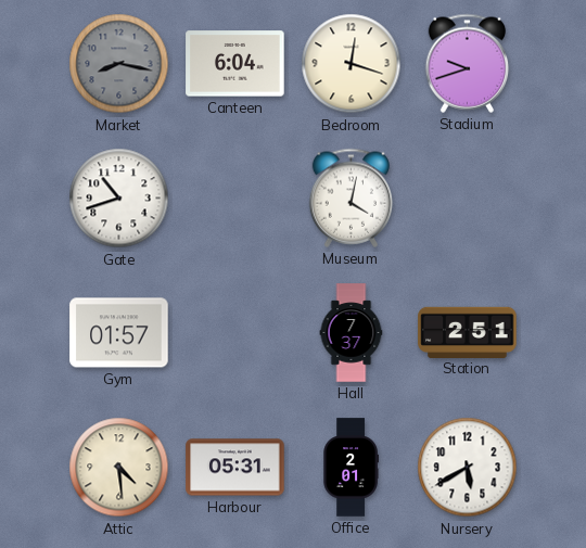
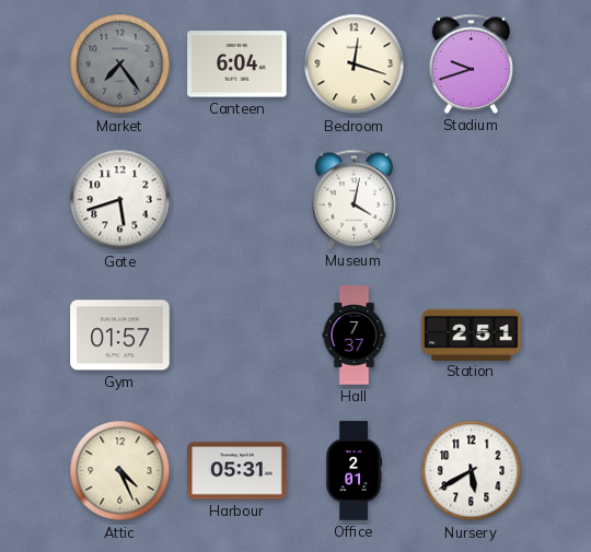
Market: 8:17 -> 7:24 (120, 64)
Gate: 10:42 -> 5:42 (120, 200)
Attic: 4:29 -> 4:26 (120, 471)
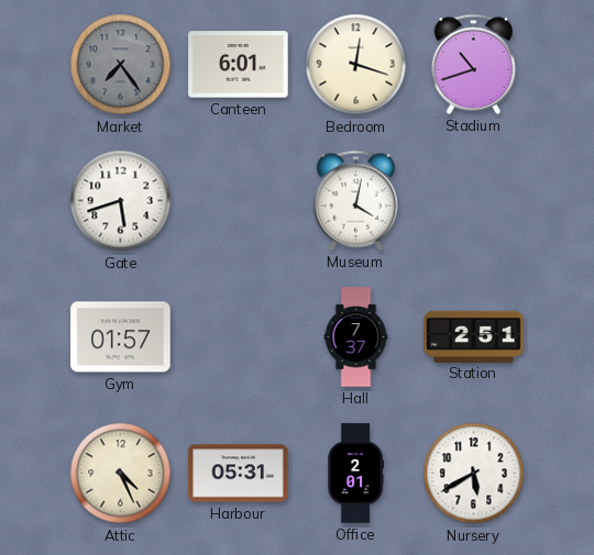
Canteen: 6:04 -> 6:01 (239, 65)
Stadium: 9:42 -> 10:42 (474, 64)
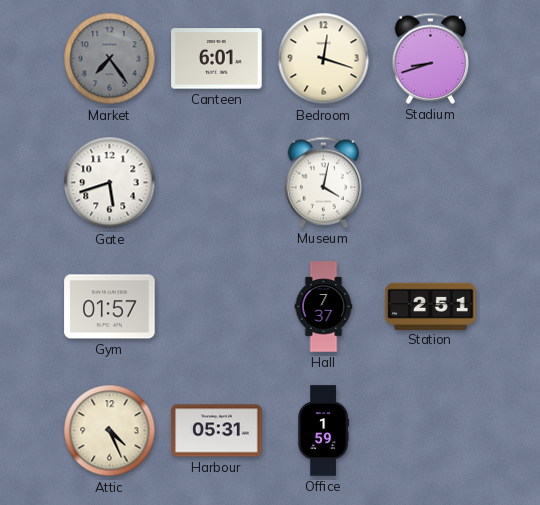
Stadium: 10:42 -> 8:42 (431, 58)
Office: 2:01 -> 1:59 (323, 431)
Nursery: 5:40 -> none (474, 474)
